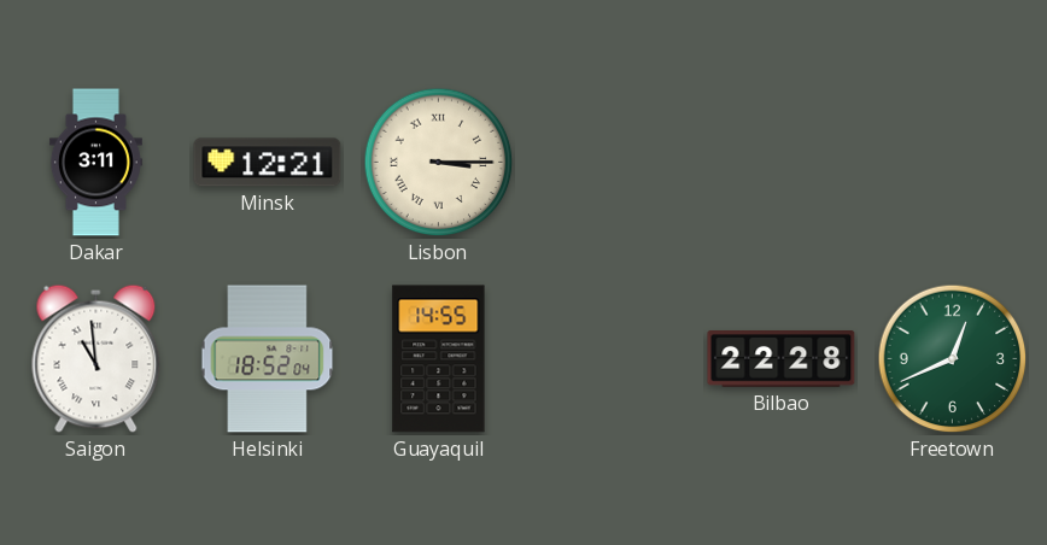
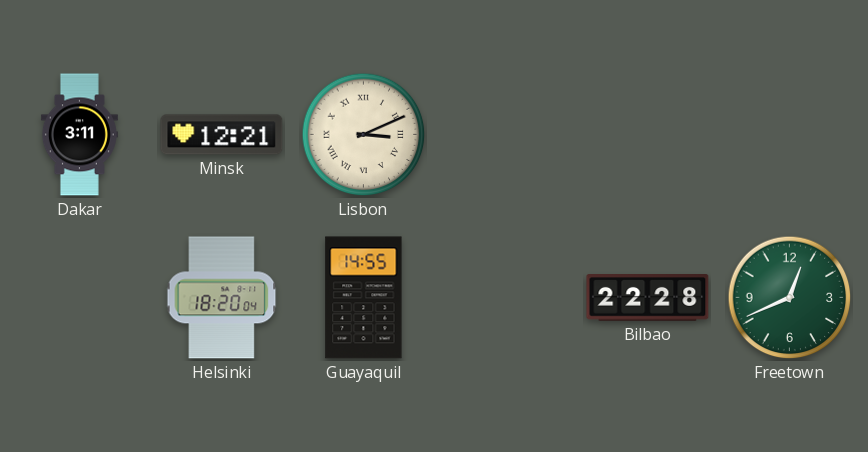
Lisbon: 3:15 -> 3:11 (364, 135)
Saigon: 10:59 -> none (96, 358)
Helsinki: 18:52 -> 18:20 (222, 298)
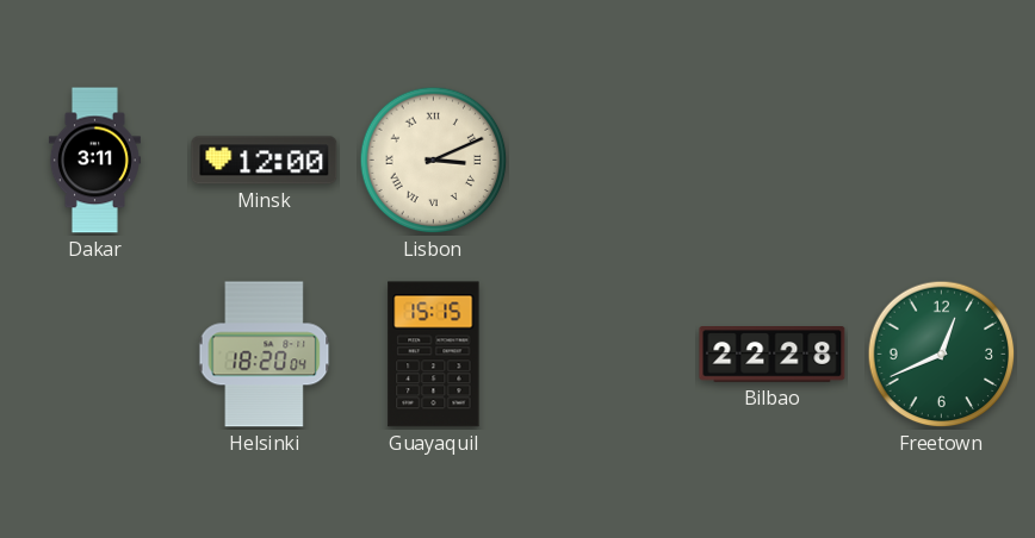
Minsk: 12:21 -> 12:00 (265, 161)
Guayaquil: 14:55 -> 15:15 (434, 355)
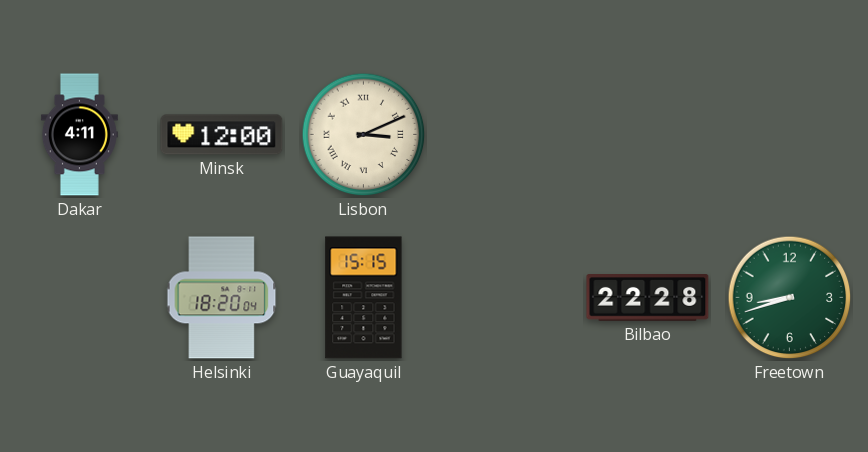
Dakar: 3:11 -> 4:11 (79, 135)
Freetown: 12:41 -> 8:42 (790, 298)
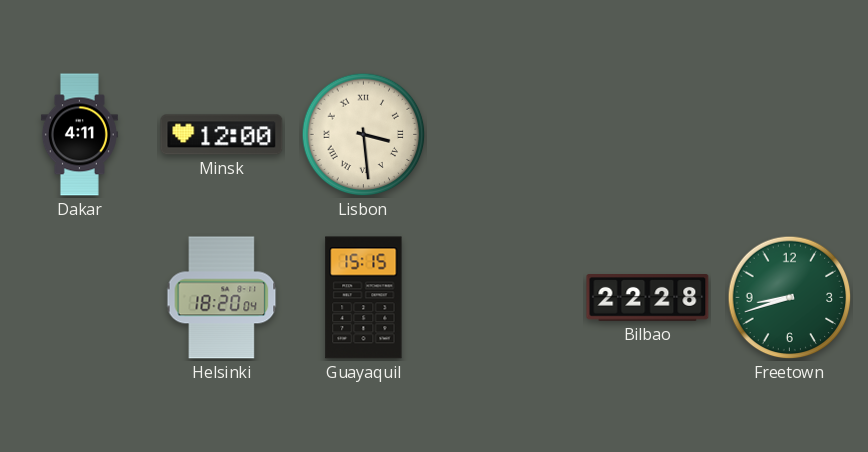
Lisbon: 3:11 -> 3:29 (364, 135)
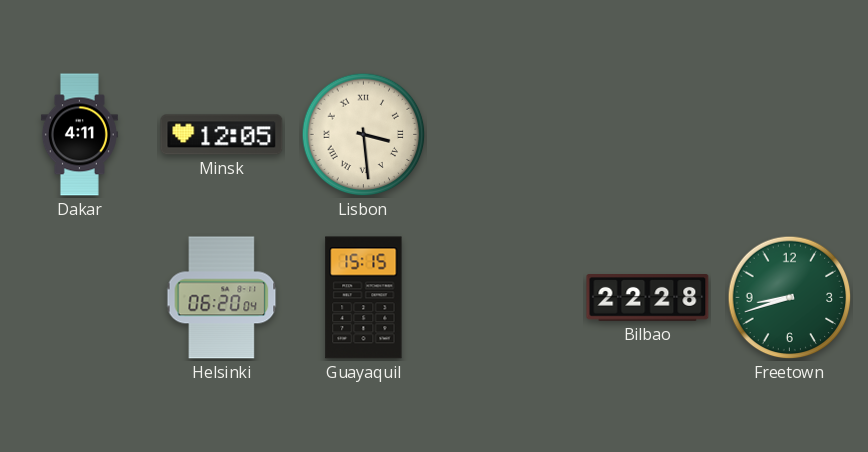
Minsk: 12:00 -> 12:05 (222, 135)
Helsinki: 18:20 -> 06:20 (222, 298)
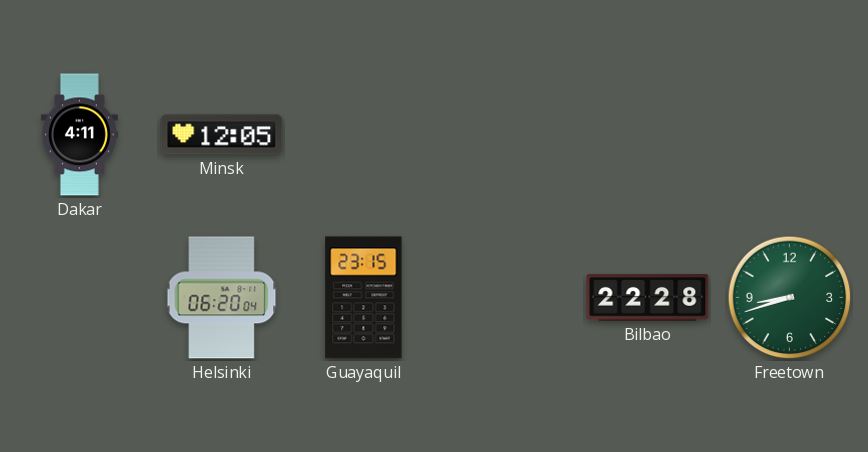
Lisbon: 3:29 -> none (364, 135)
Guayaquil: 15:15 -> 23:15 (364, 298)
